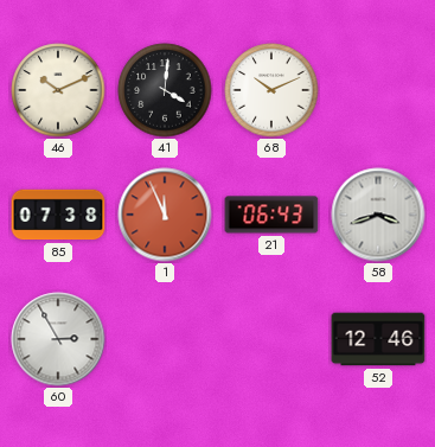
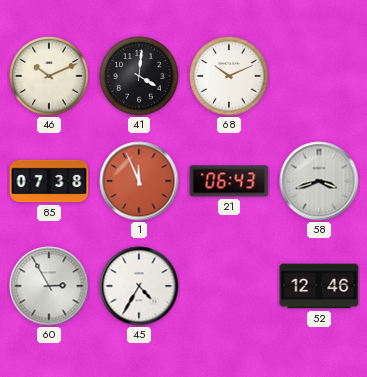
45: none -> 4:35 (139, 286)
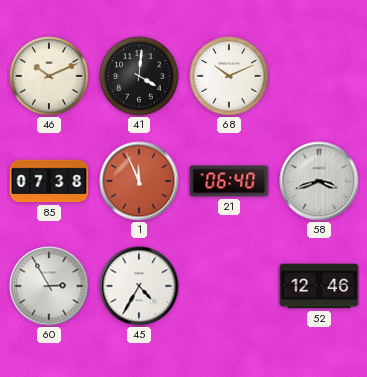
21: 06:43 -> 06:40 (229, 181)
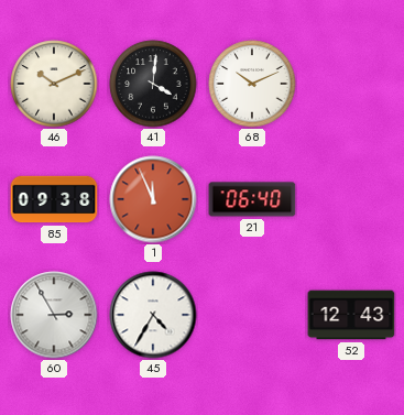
85: 07:38 -> 09:38 (54, 199)
58: 3:42 -> none (319, 181)
52: 12:46 -> 12:43 (351, 315)
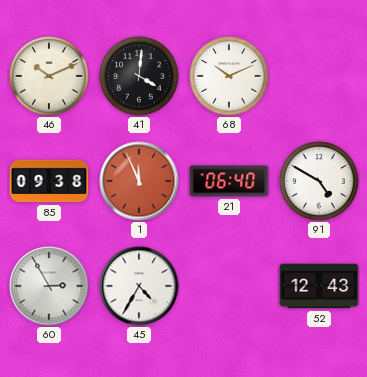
91: none -> 4:50 (319, 181)
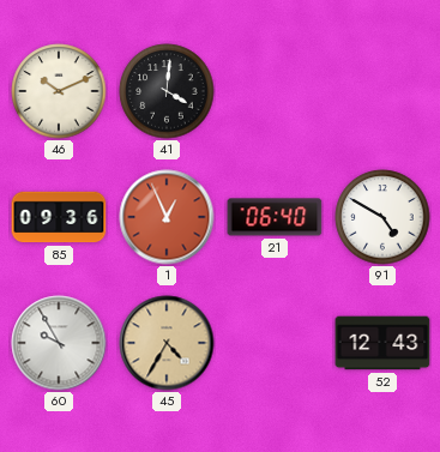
68: 10:11 -> none (229, 76)
85: 09:38 -> 09:36 (59, 217)
1: 11:56 -> 12:56 (167, 217)
60: 2:55 -> 9:55 (59, 343)
45 dial: white -> champagne (167, 343)
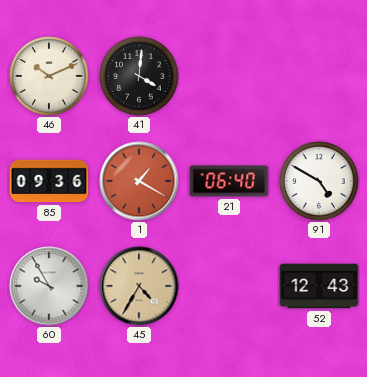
1: 12:56 -> 1:20 (139, 181)
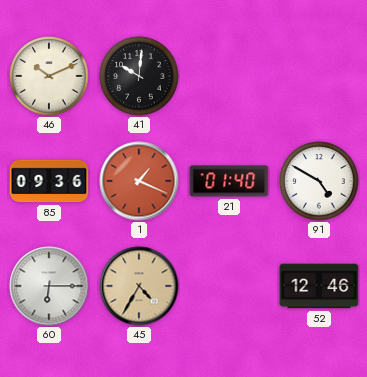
41: 4:01 -> 10:01 (139, 76)
1: 1:20 -> 1:19 (139, 181)
21: 06:40 -> 01:40 (229, 181)
60: 9:55 -> 6:15 (49, 286)
52: 12:43 -> 12:46 (319, 286)
